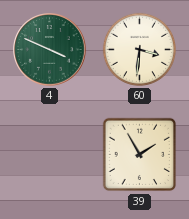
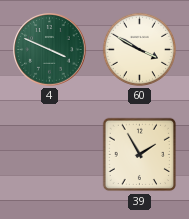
60: 3:31 -> 3:50 (139, 49)
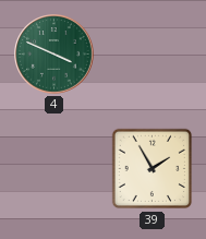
60: 3:50 -> none (139, 49)
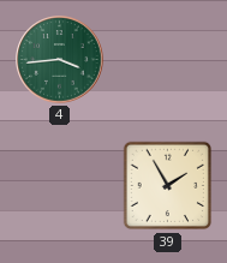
4: 3:49 -> 3:44 (60, 60)
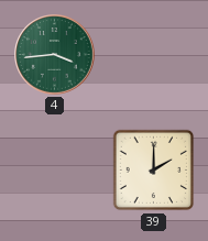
39: 1:55 -> 2:00 (154, 171)
